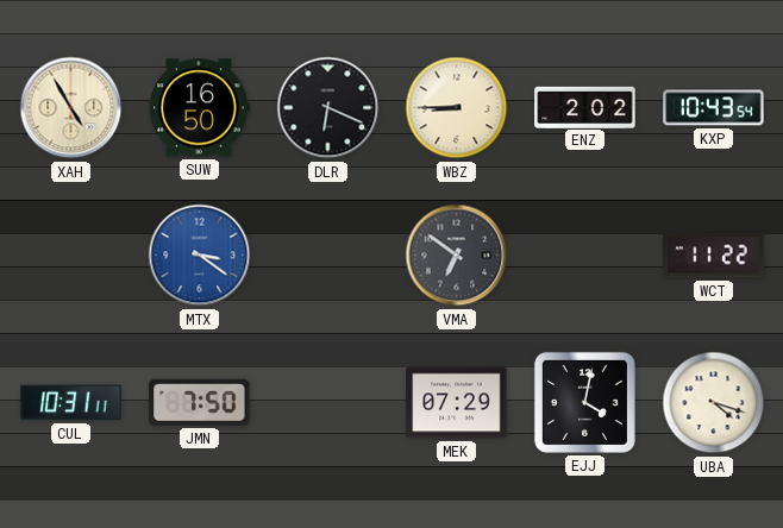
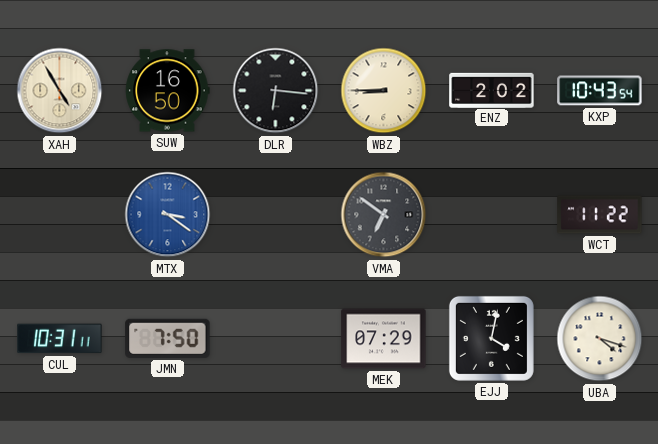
DLR: 6:19 -> 6:16 (276, 91)
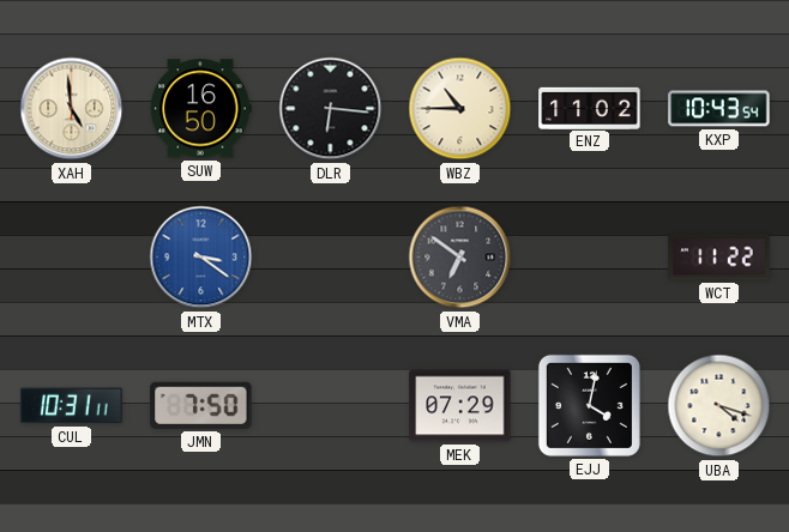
XAH: 4:55 -> 4:59 (72, 109)
WBZ: 8:45 -> 10:45 (460, 109)
ENZ: 2:02 -> 11:02 (590, 108)
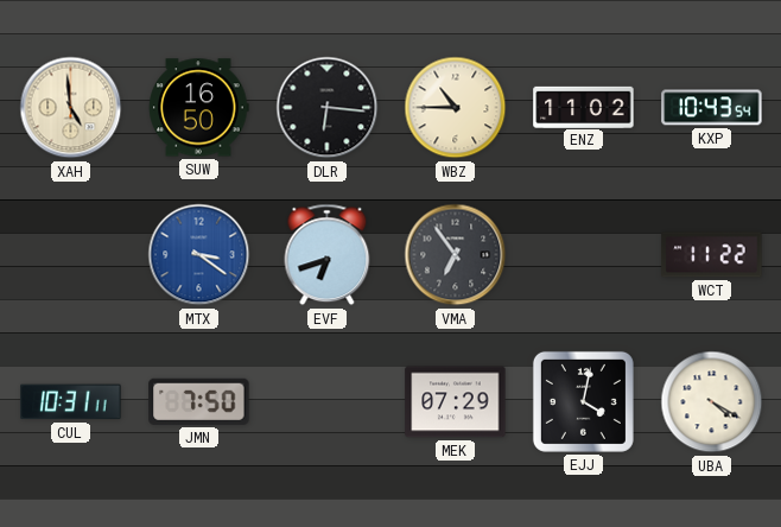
EVF: none -> 6:42 (328, 255)
VMA: 6:51 -> 6:54 (456, 255)
UBA: 4:18 -> 4:20 (712, 402)
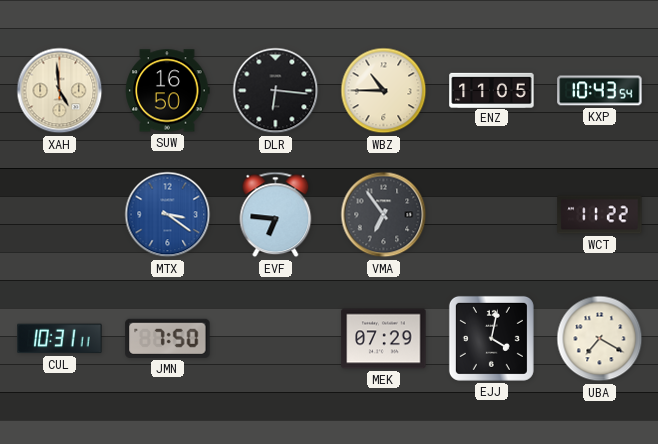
ENZ: 11:02 -> 11:05 (492, 90)
EVF: 6:42 -> 6:46 (276, 215)
UBA: 4:20 -> 7:20 (600, 339)
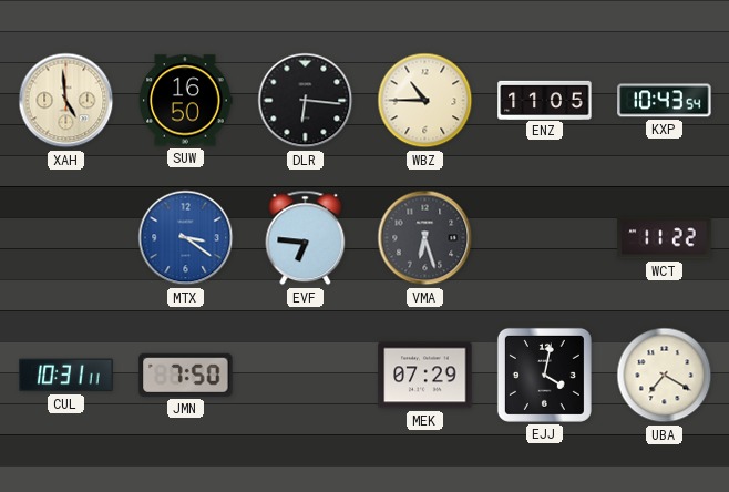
VMA: 6:54 -> 6:27 (425, 238)
